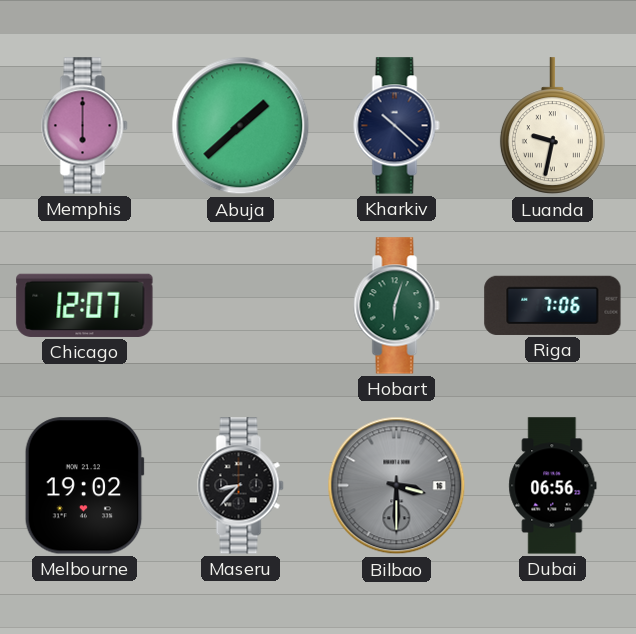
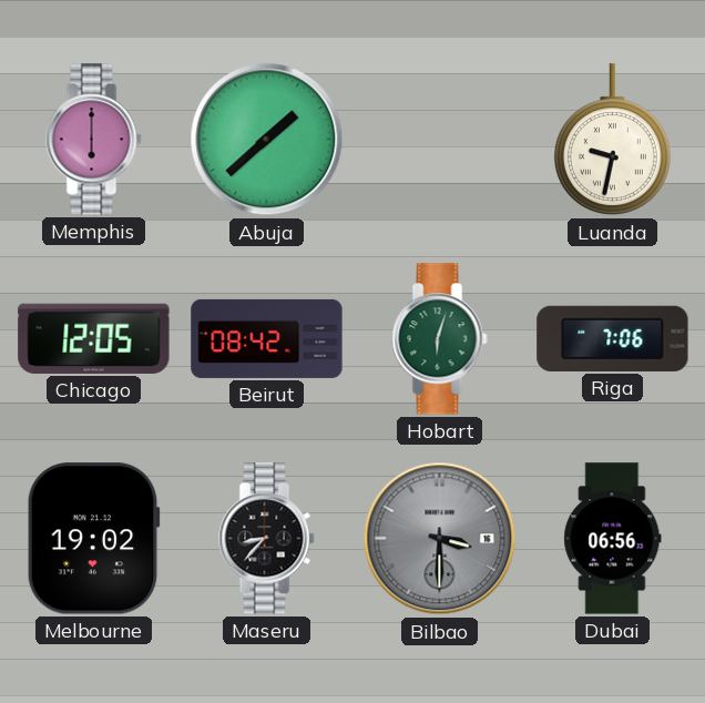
Kharkiv: 10:22 -> none (397, 126)
Chicago: 12:07 -> 12:05 (94, 338)
Beirut: none -> 08:42 (267, 338)
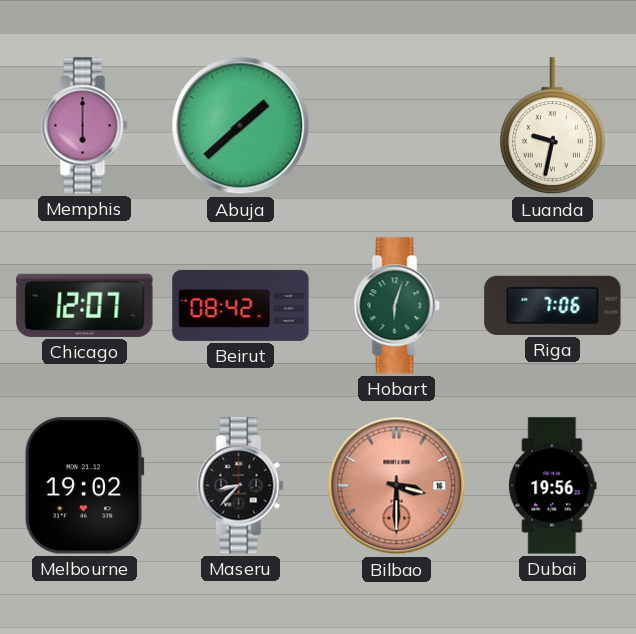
Chicago: 12:05 -> 12:07 (85, 305)
Bilbao dial: grey -> salmon (397, 486)
Dubai: 06:56 -> 19:56 (553, 486)
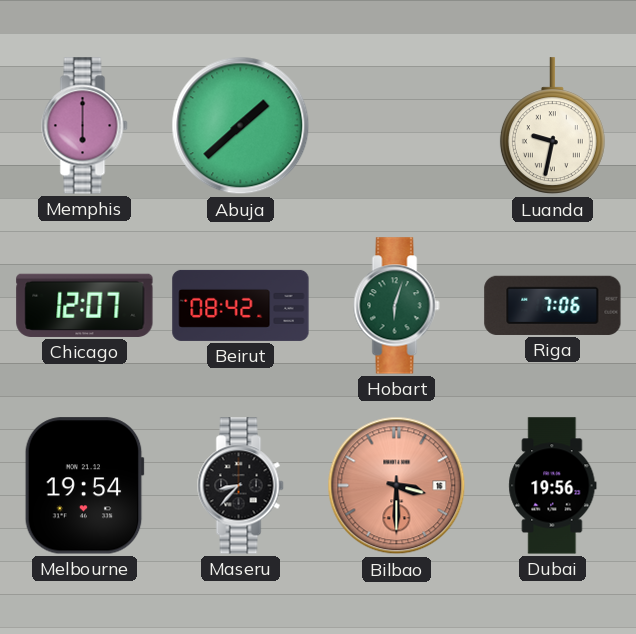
Melbourne: 19:02 -> 19:54 (84, 486)
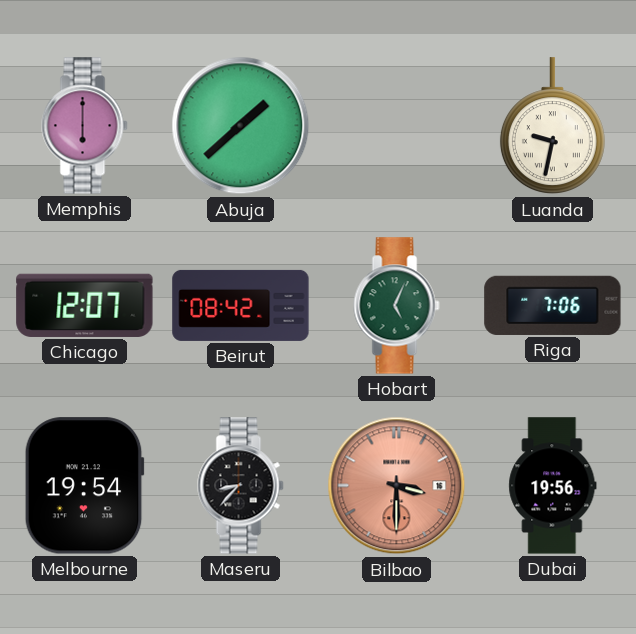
Hobart: 6:03 -> 5:04 (397, 306)
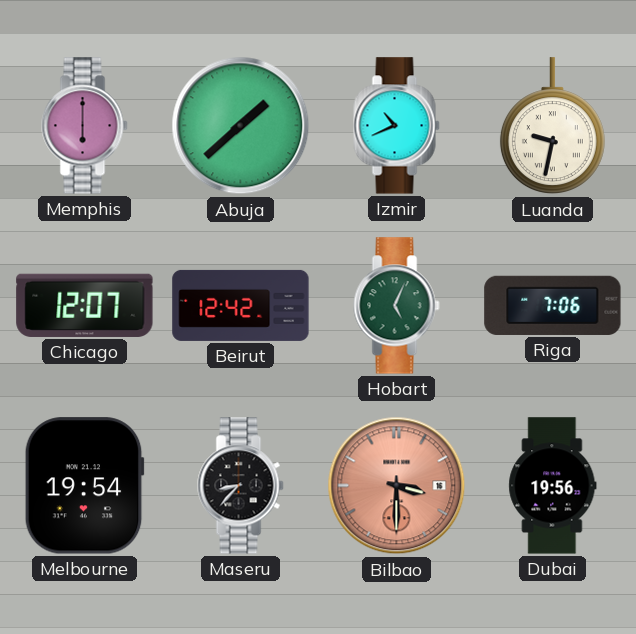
Izmir: none -> 10:41 (397, 126)
Beirut: 08:42 -> 12:42 (241, 305)
